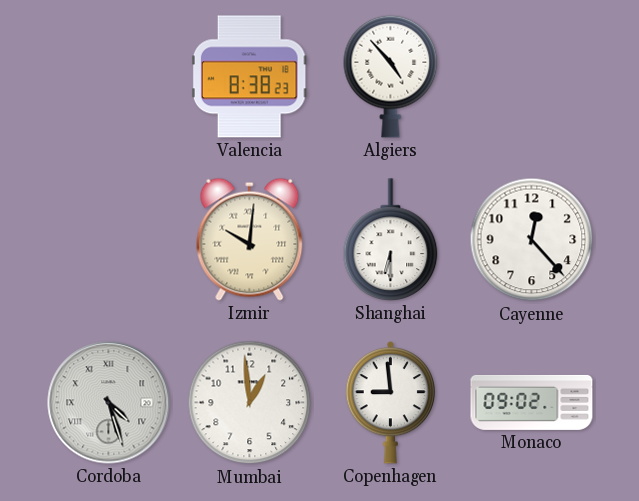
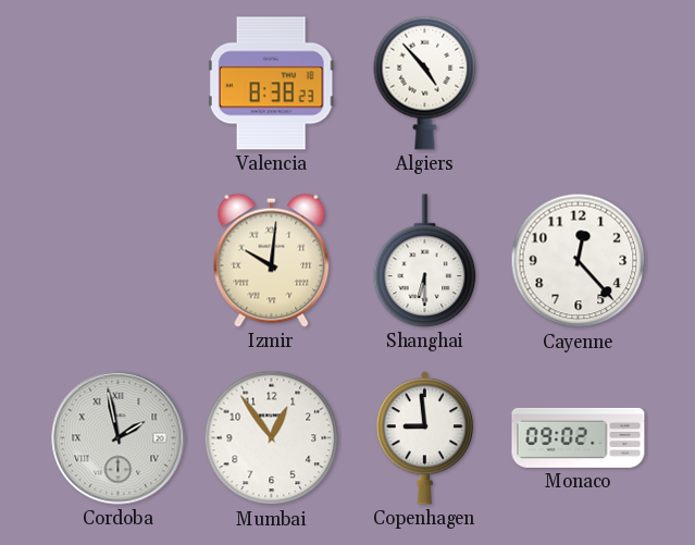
Cordoba: 4:27 -> 1:58 (119, 438)
Mumbai: 12:59 -> 12:54 (272, 438)
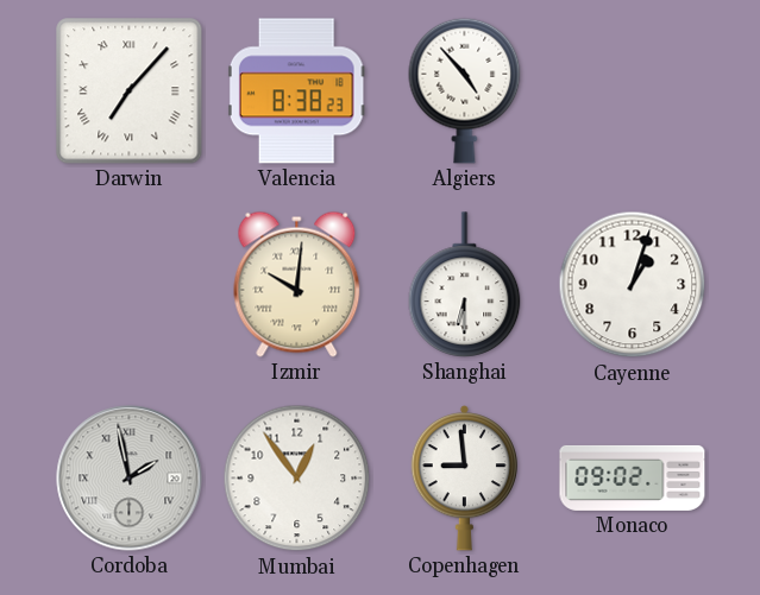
Darwin: none -> 7:07 (130, 91)
Cayenne: 12:23 -> 1:03 (633, 285)
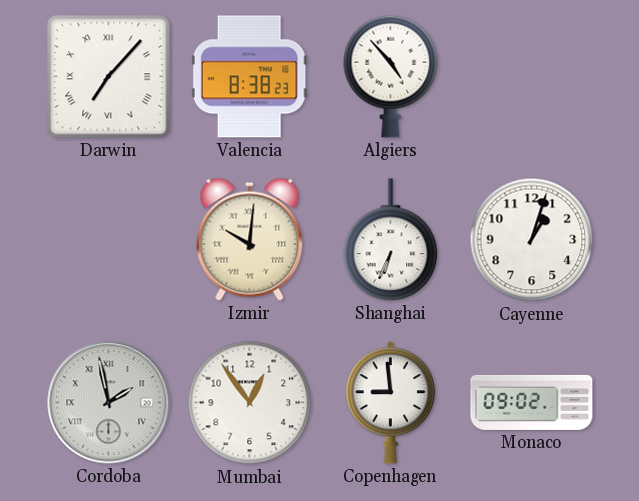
Shanghai: 6:30 -> 6:34 (391, 240)
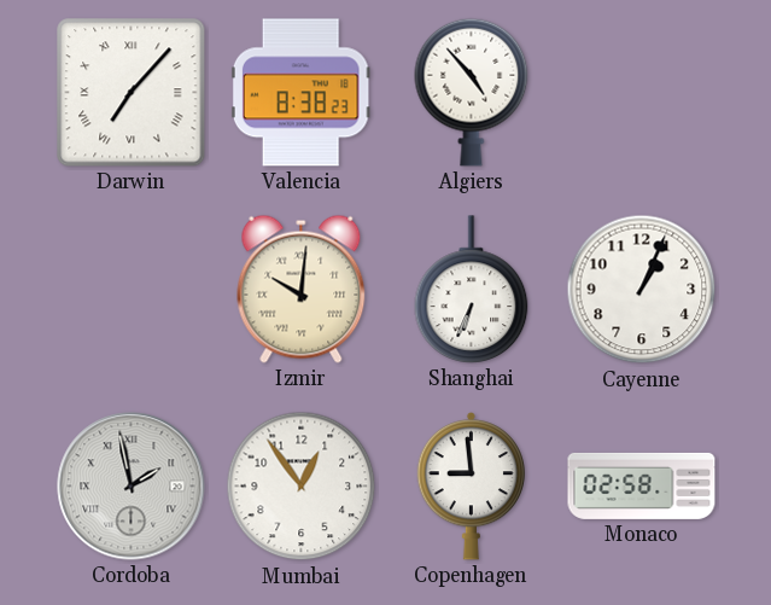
Cayenne: 1:03 -> 1:04 (642, 290)
Monaco: 09:02 -> 02:58 (642, 485)
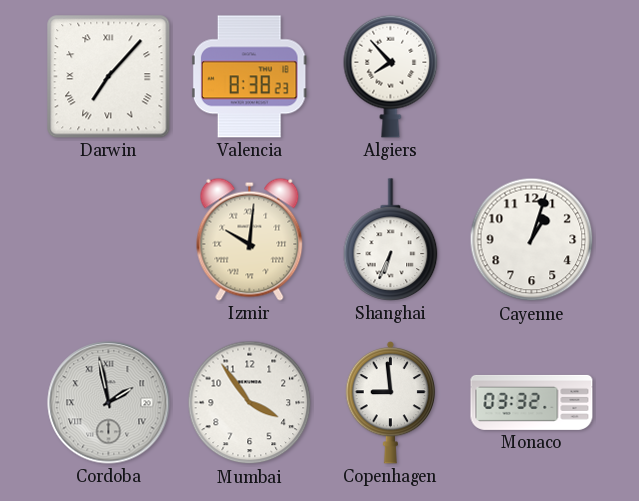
Algiers: 4:53 -> 7:53 (391, 76)
Cayenne: 1:04 -> 1:03 (532, 240)
Mumbai: 12:54 -> 3:54 (250, 403)
Monaco: 02:58 -> 03:32 (532, 402)
